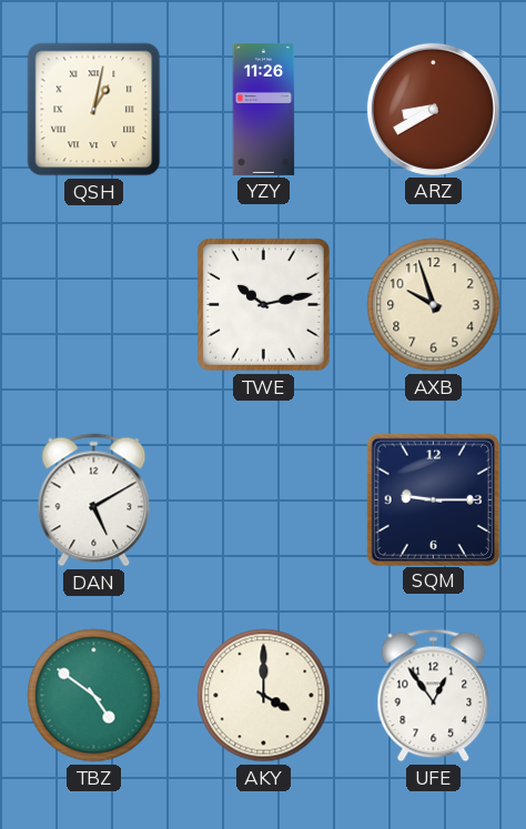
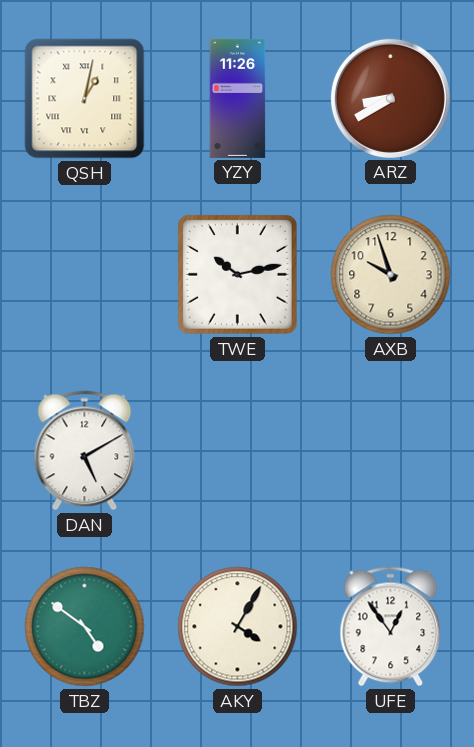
SQM: 9:15 -> none (433, 499)
AKY: 4:00 -> 4:05 (238, 627)
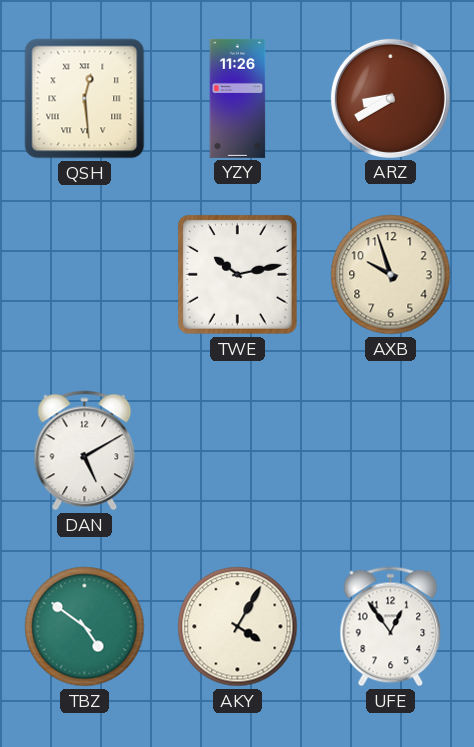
QSH: 1:02 -> 12:29 (85, 99)
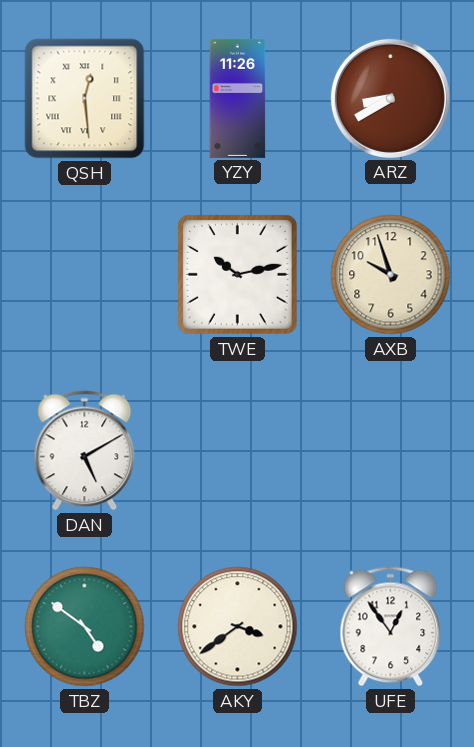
AKY: 4:05 -> 3:39 (238, 627)
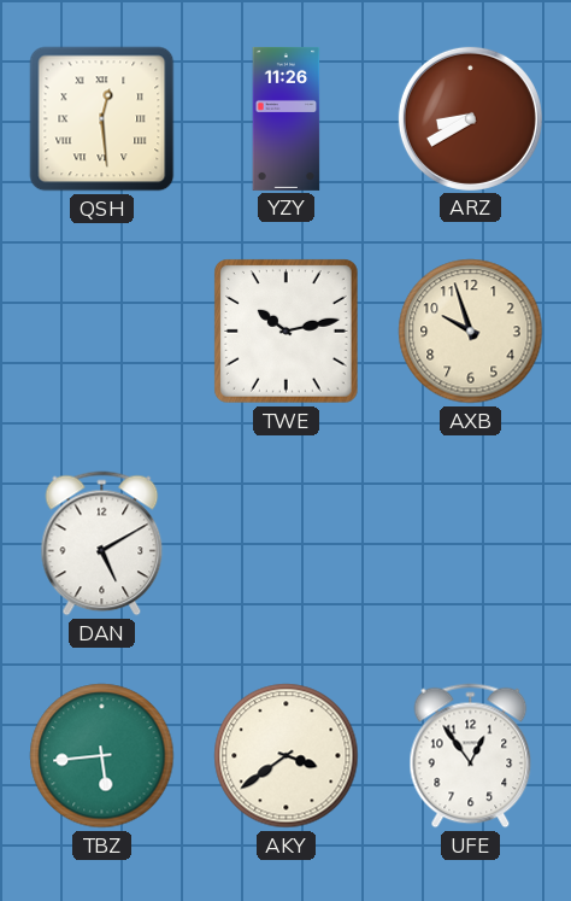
TBZ: 4:51 -> 5:44 (102, 756)
